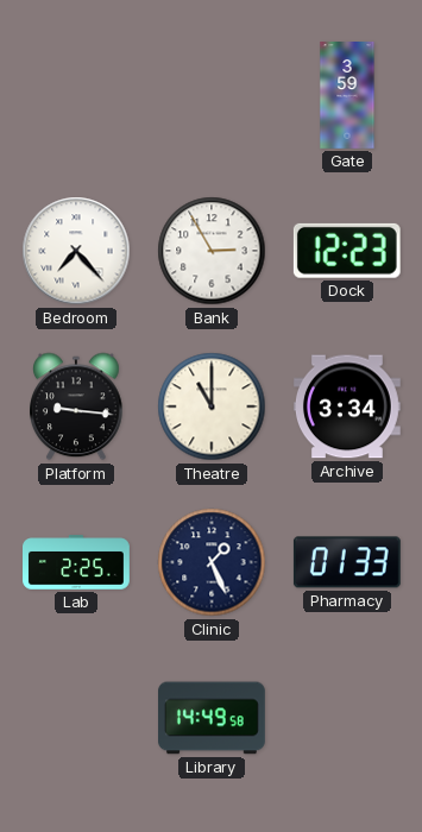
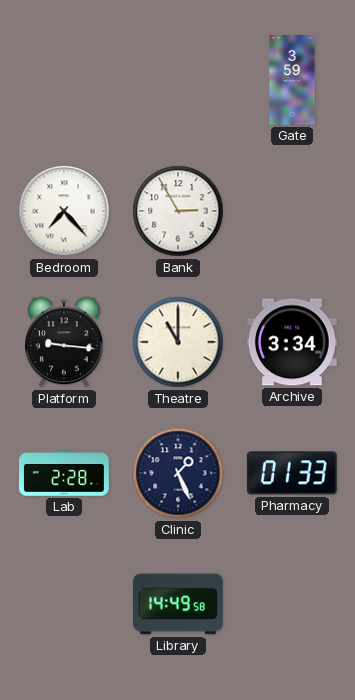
Dock: 12:23 -> none (347, 251)
Lab: 2:25 -> 2:28 (65, 473)
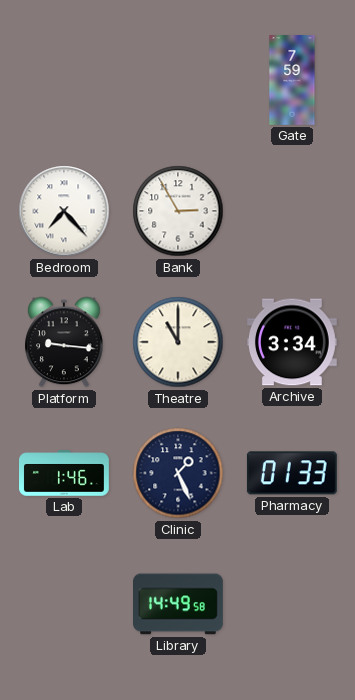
Gate: 3:59 -> 7:59 (292, 81)
Lab: 2:28 -> 1:46 (65, 473)
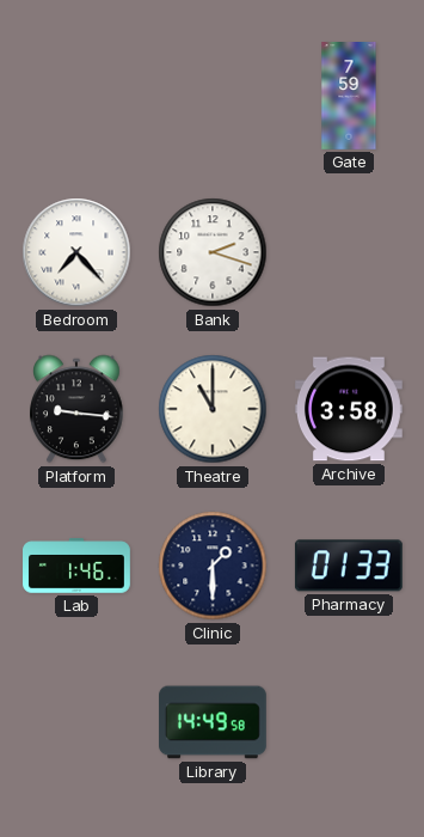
Bank: 2:55 -> 2:18 (213, 252)
Archive: 3:34 -> 3:58 (350, 409)
Clinic: 1:26 -> 1:30 (213, 566)
